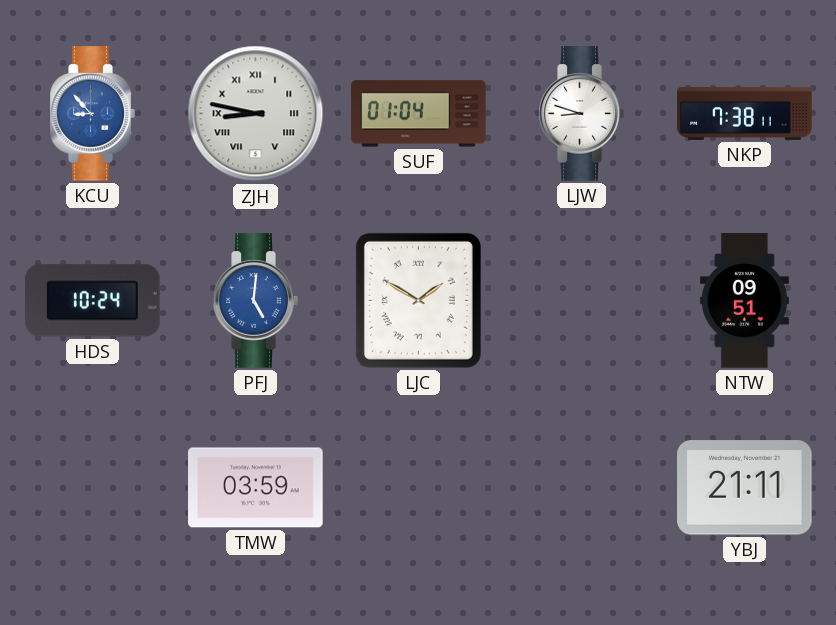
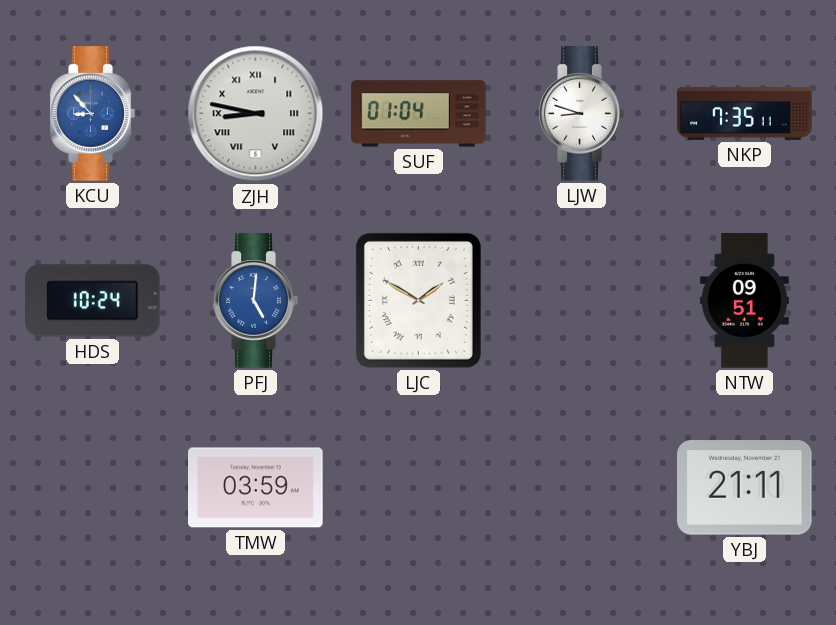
NKP: 7:38 -> 7:35 (745, 113)
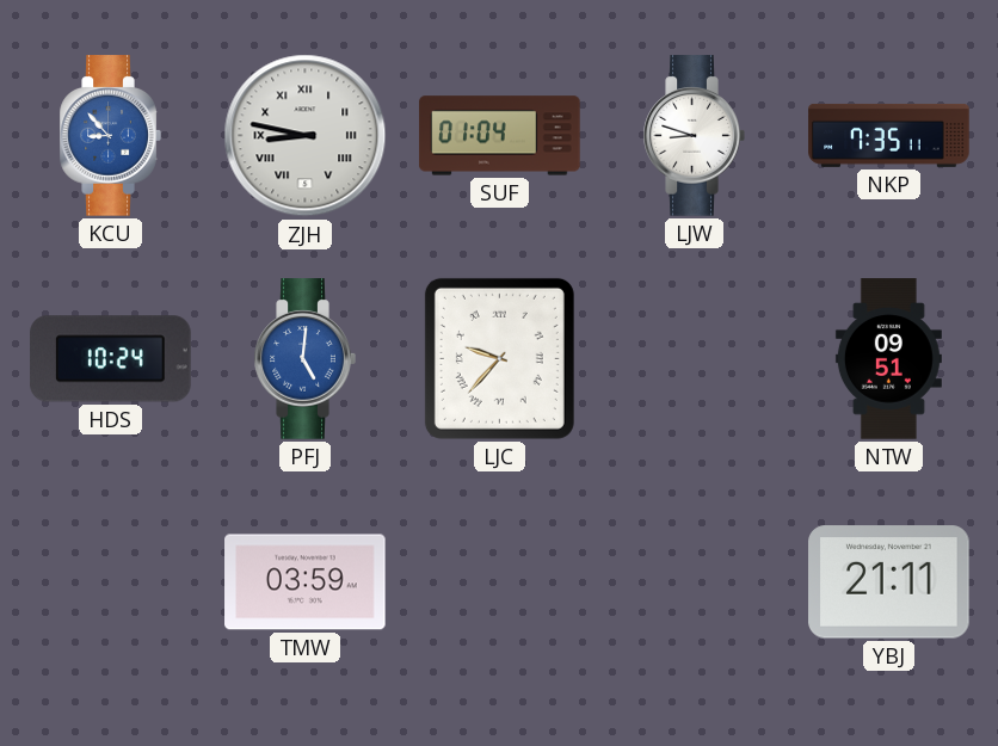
LJC: 1:50 -> 9:37 (499, 358)
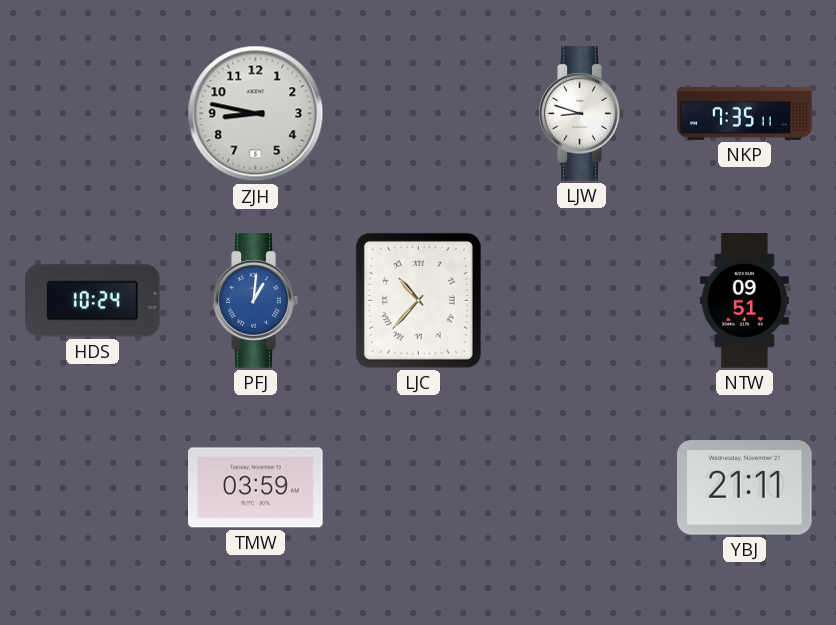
KCU: 8:53 -> none (110, 136)
ZJH numerals: Roman -> Arabic (256, 114)
SUF: 01:04 -> none (500, 136)
PFJ: 5:01 -> 1:01 (255, 301)
LJC: 9:37 -> 10:37 (418, 300)
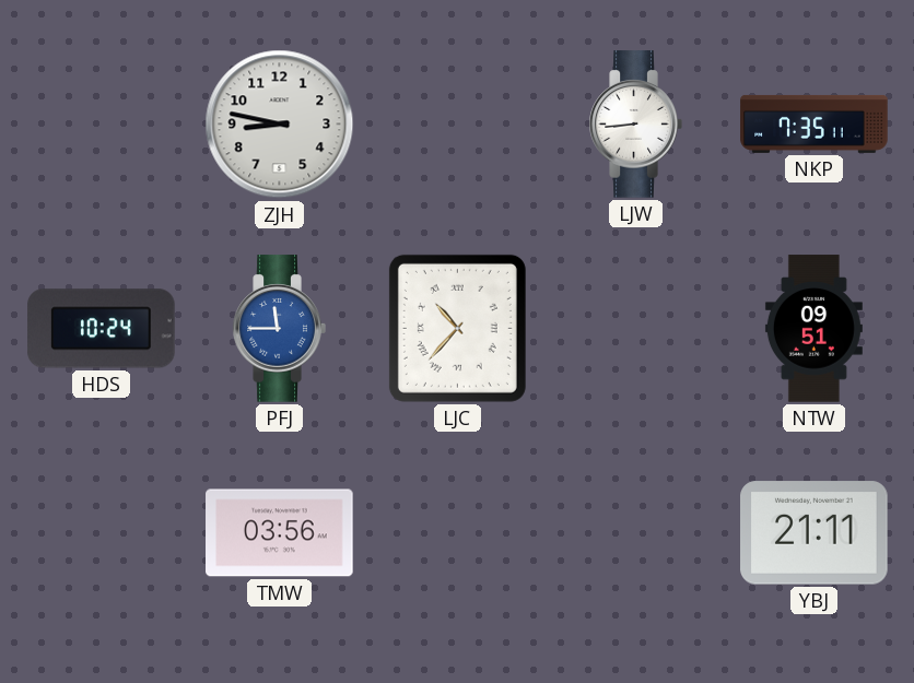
LJW: 8:48 -> 8:44 (635, 125)
PFJ: 1:01 -> 11:45 (279, 329)
TMW: 03:59 -> 03:56 (280, 533)
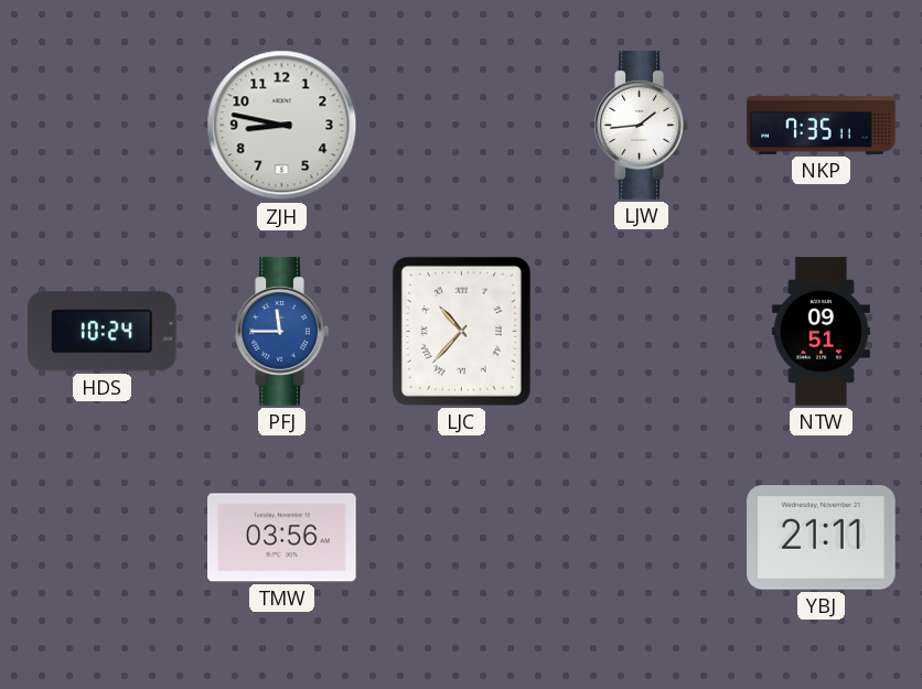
LJW: 8:44 -> 1:44 (641, 126)
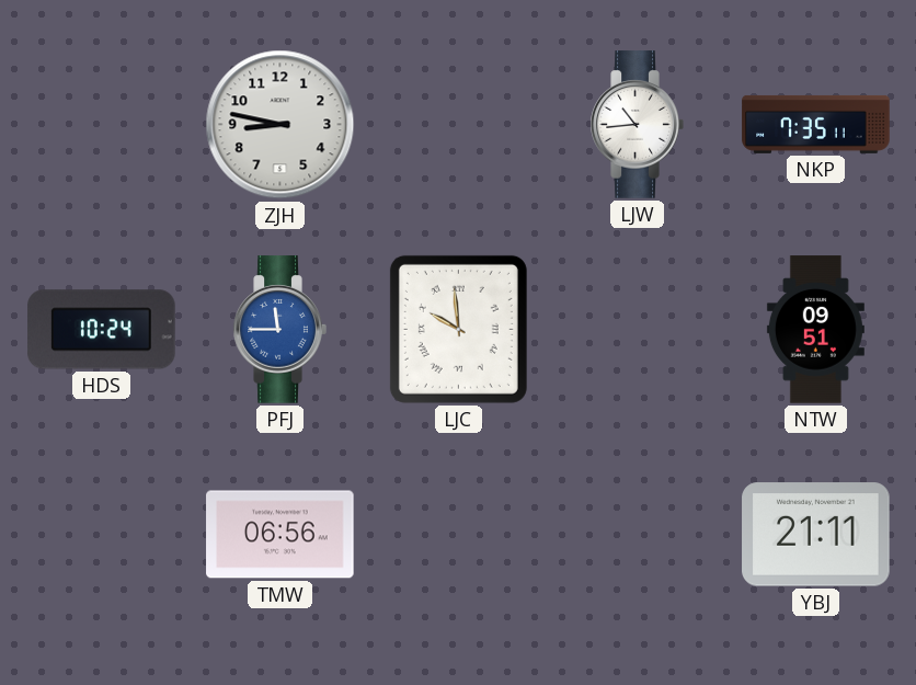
LJW: 1:44 -> 10:44 (637, 125)
LJC: 10:37 -> 9:59 (458, 329)
TMW: 03:56 -> 06:56 (280, 535)
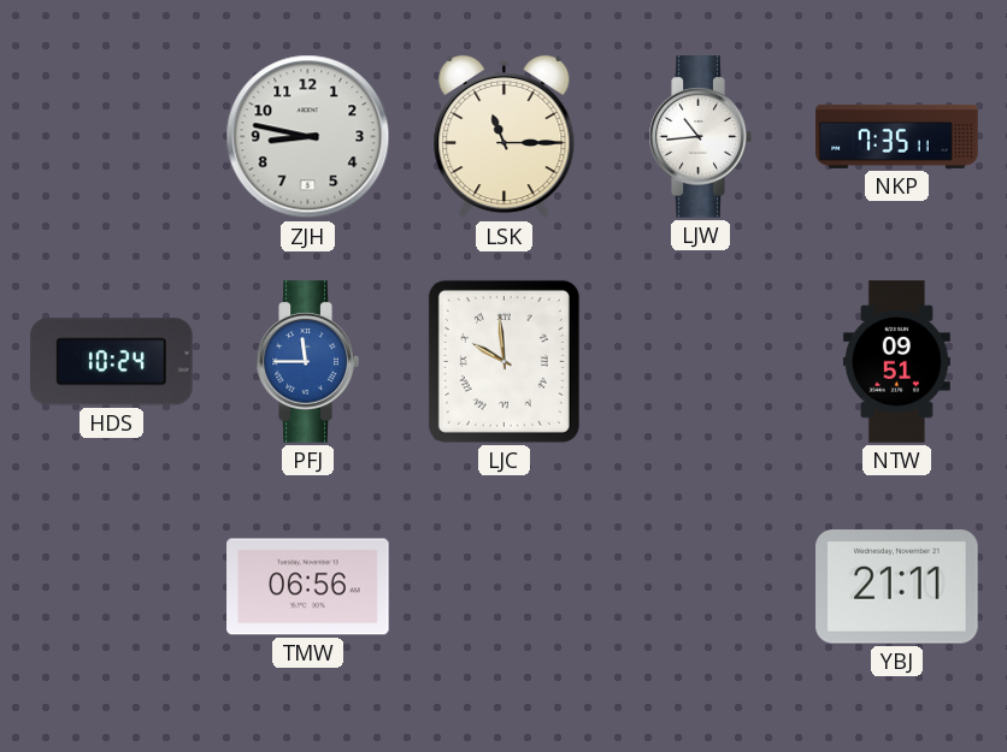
LSK: none -> 11:15 (505, 137)
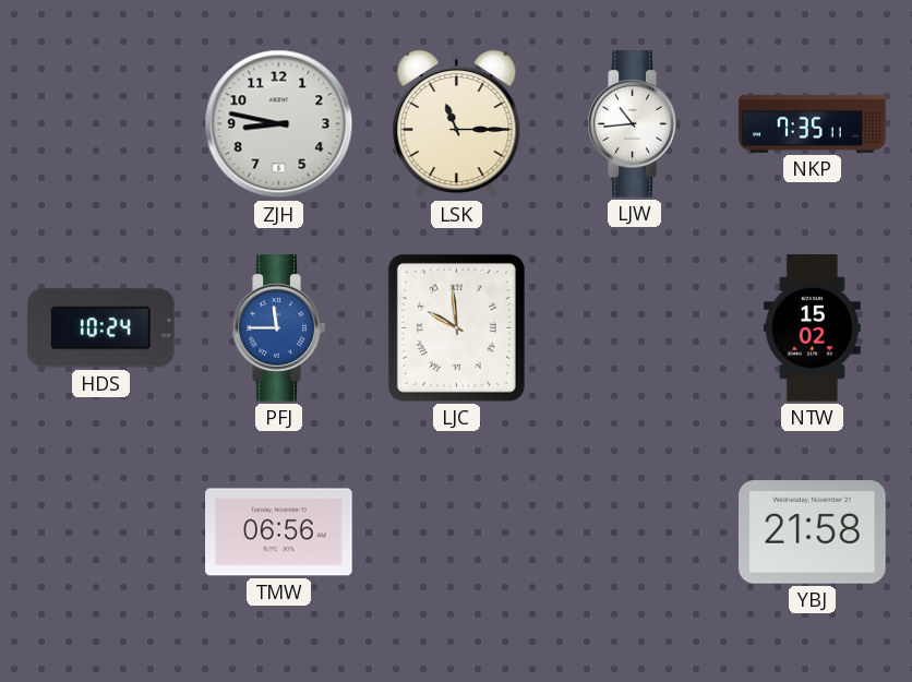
NTW: 09:51 -> 15:02 (812, 328)
YBJ: 21:11 -> 21:58 (813, 533)
